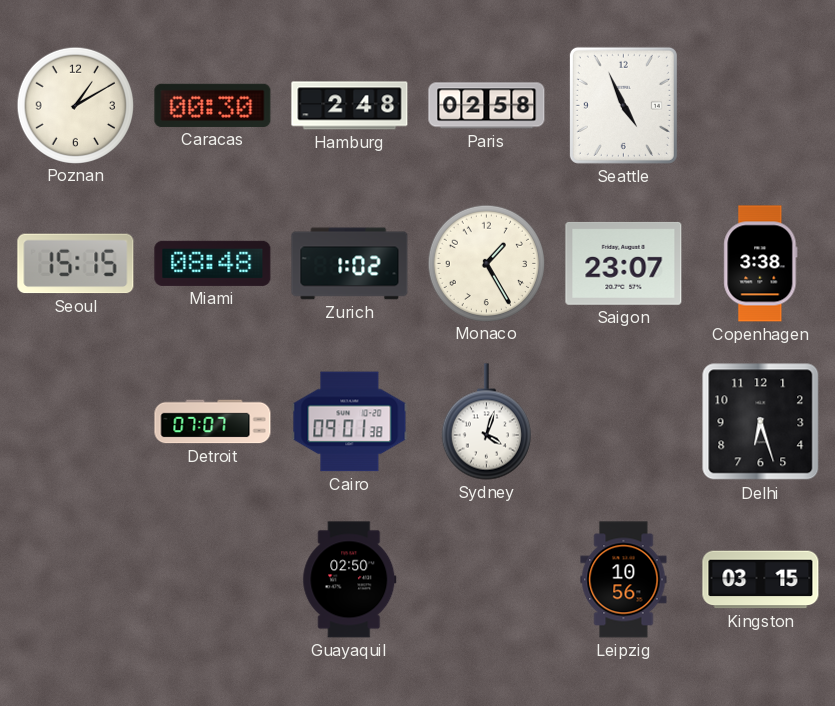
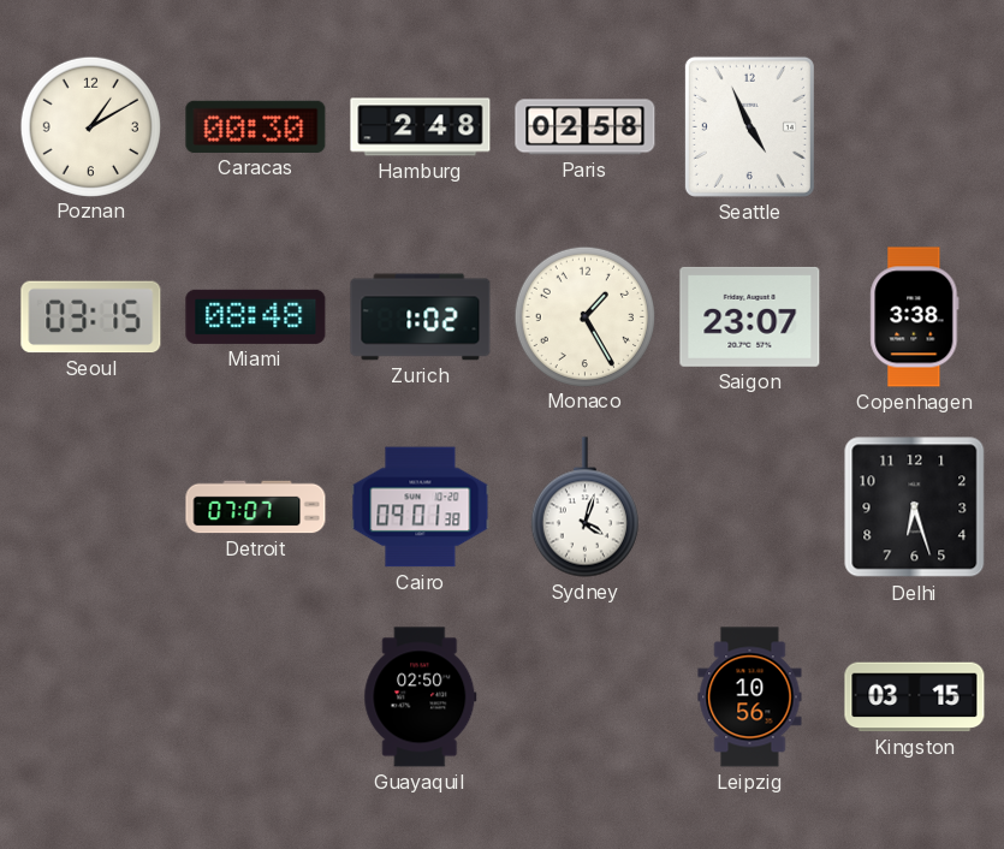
Seoul: 15:15 -> 03:15 (91, 317)
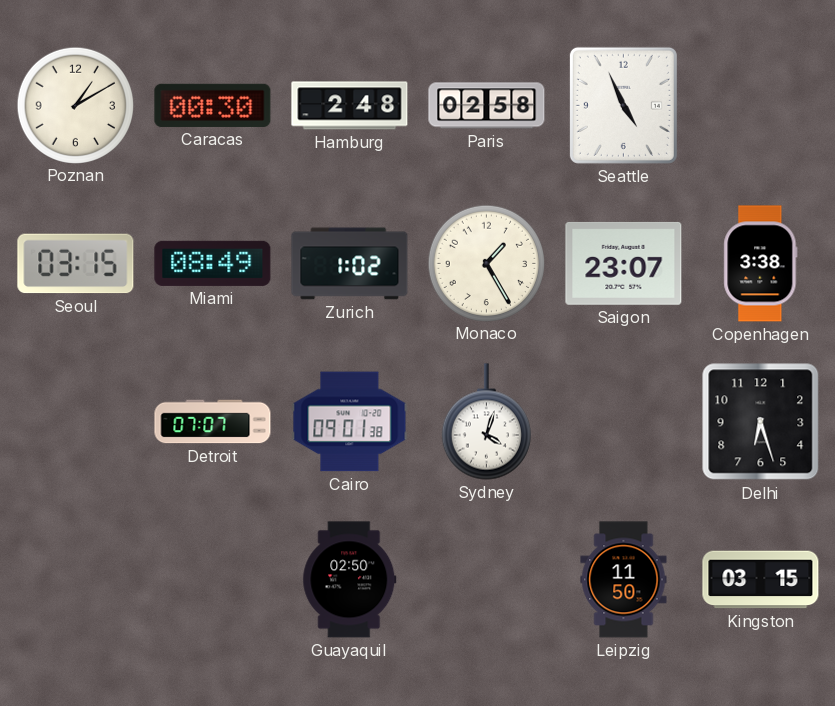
Miami: 08:48 -> 08:49 (213, 263)
Leipzig: 10:56 -> 11:50 (624, 580)
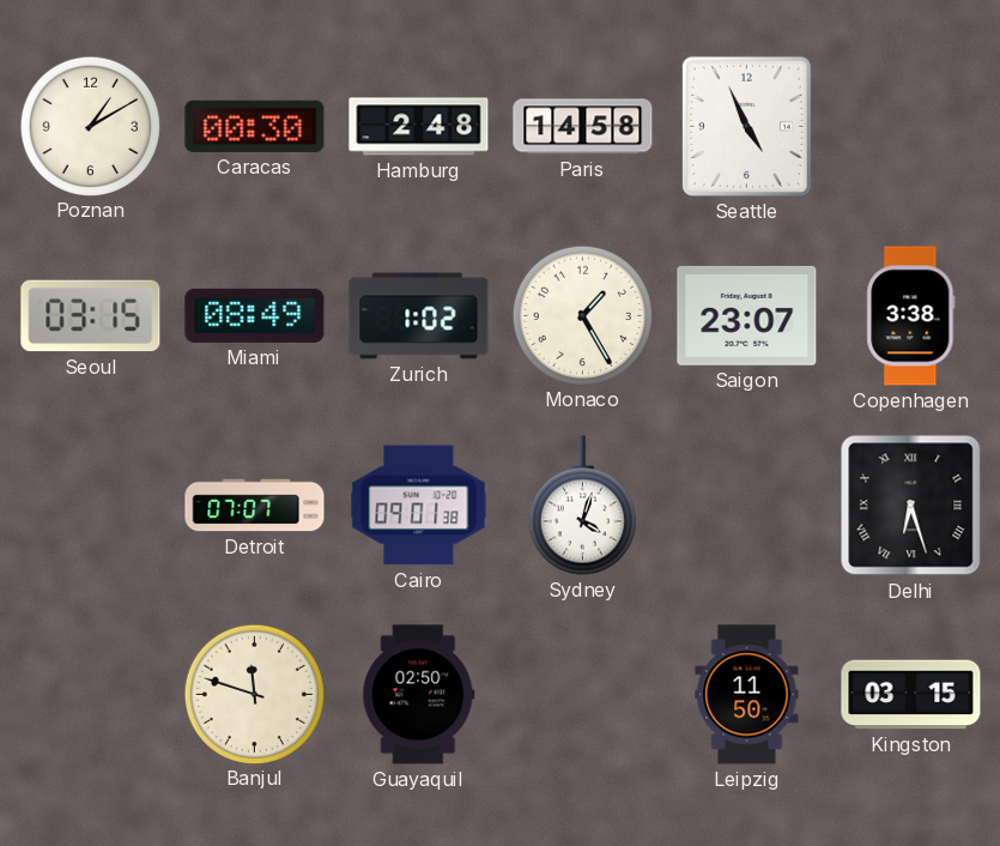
Paris: 02:58 -> 14:58 (583, 127)
Delhi numerals: Arabic -> Roman (911, 506)
Banjul: none -> 11:48 (254, 694)
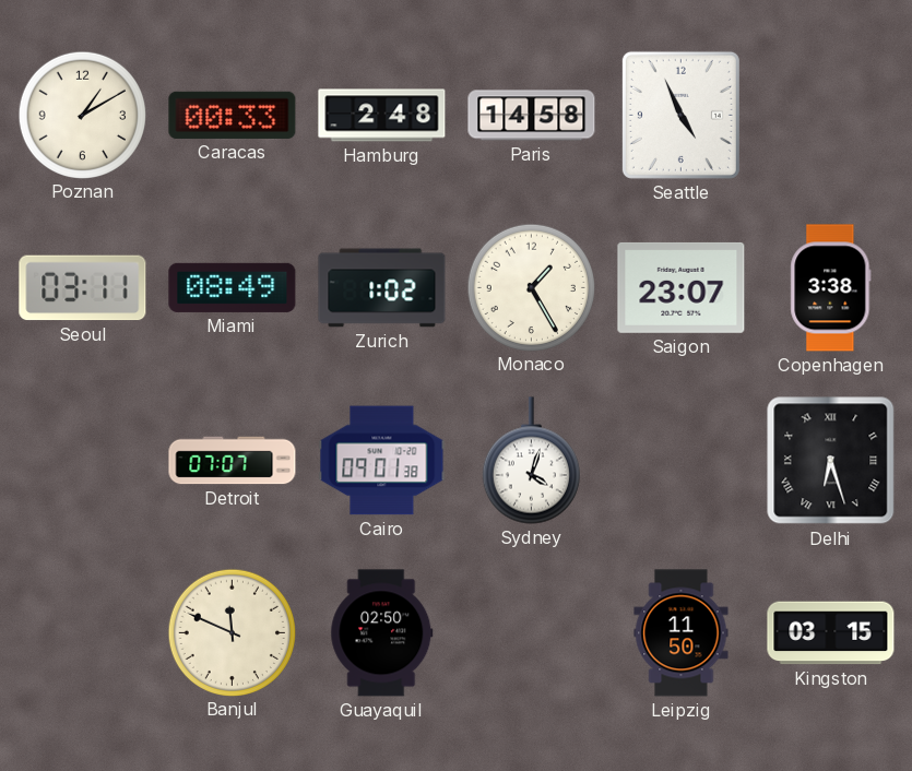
Caracas: 00:30 -> 00:33 (233, 115)
Seoul: 03:15 -> 03:11 (83, 288)
Banjul: 11:48 -> 11:49 (232, 632)
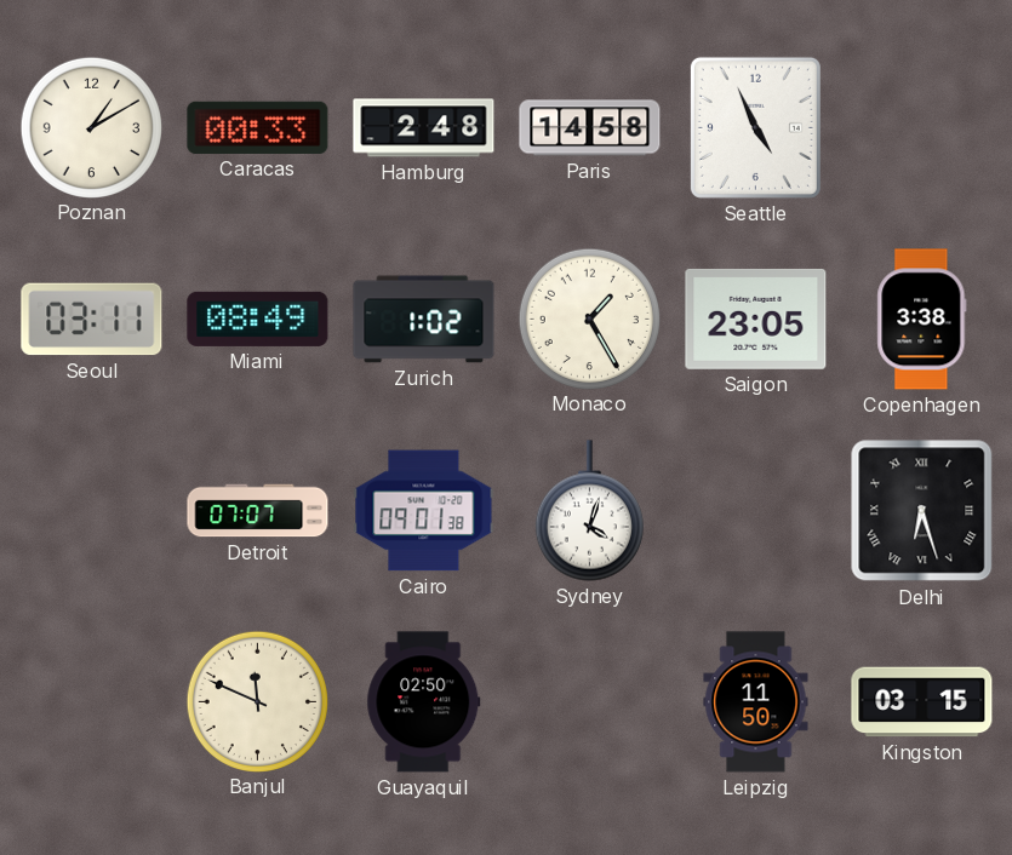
Saigon: 23:07 -> 23:05 (756, 319)
